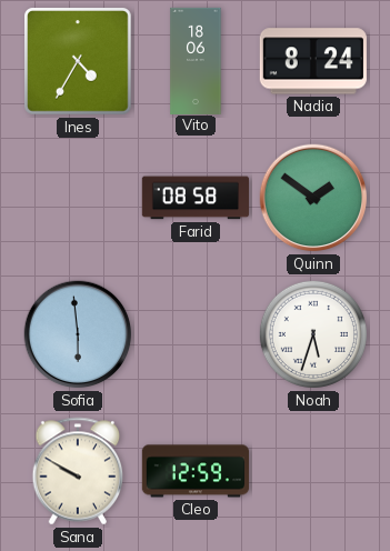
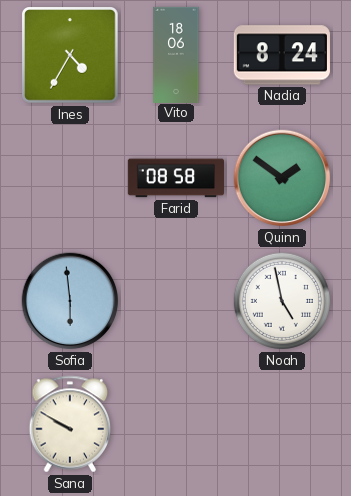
Noah: 5:33 -> 4:58 (282, 301)
Cleo: 12:59 -> none (194, 471)
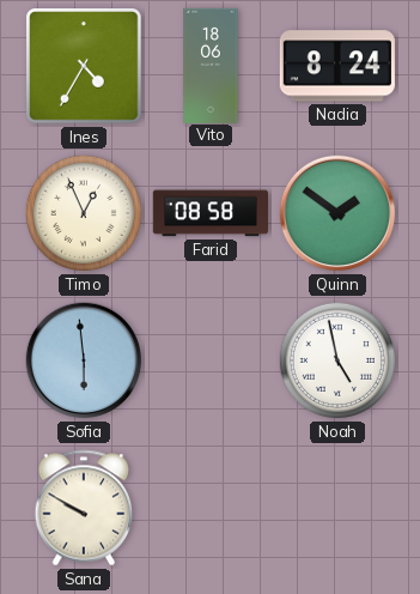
Timo: none -> 12:56 (84, 213)
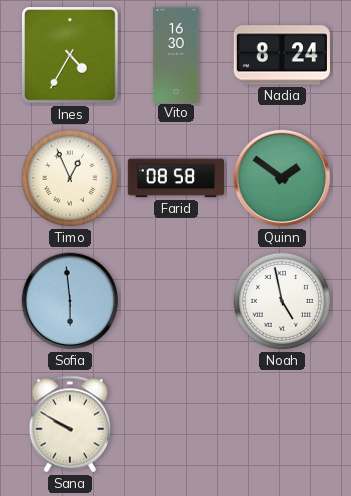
Vito: 18:06 -> 16:30 (176, 54)
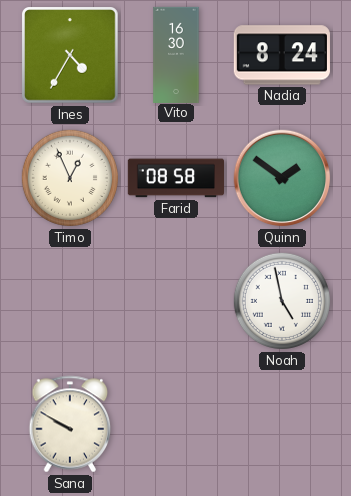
Sofia: 5:59 -> none (70, 301)
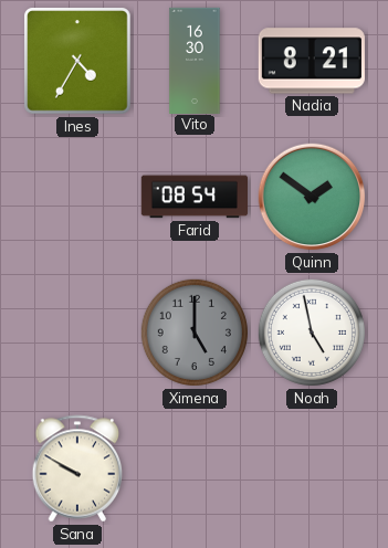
Nadia: 8:24 -> 8:21 (312, 61)
Timo: 12:56 -> none (70, 178)
Farid: 08:58 -> 08:54 (193, 197)
Ximena: none -> 5:00 (195, 333)
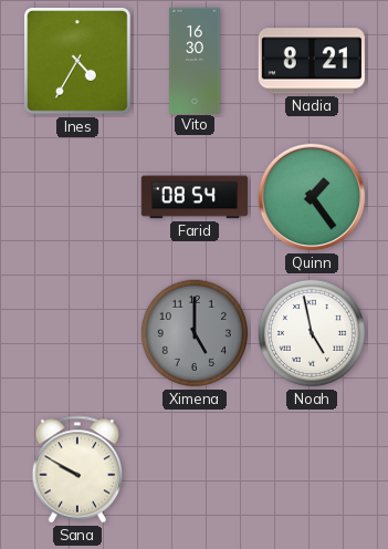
Quinn: 1:51 -> 1:24 (312, 197)
